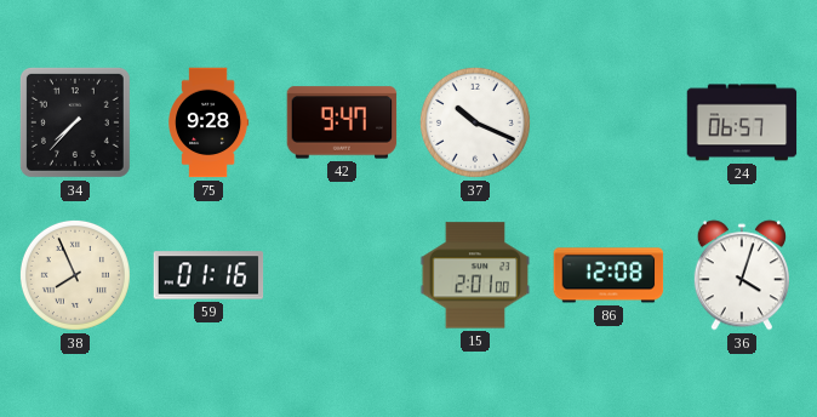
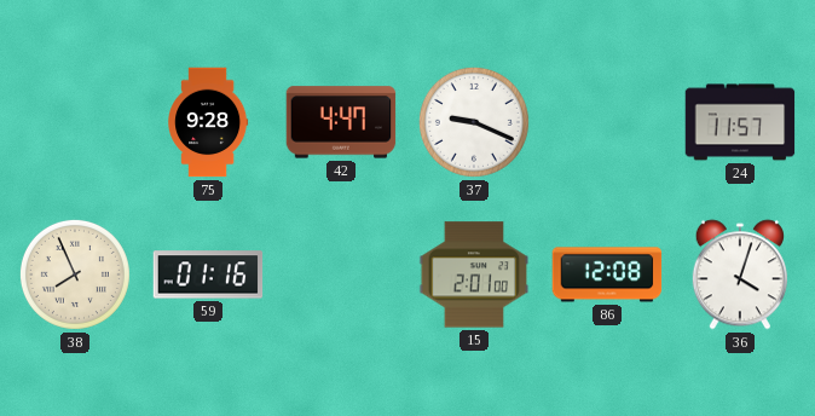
34: 7:37 -> none (75, 122)
42: 9:47 -> 4:47 (341, 122)
37: 10:19 -> 9:19 (474, 122)
24: 06:57 -> 11:57 (740, 122)
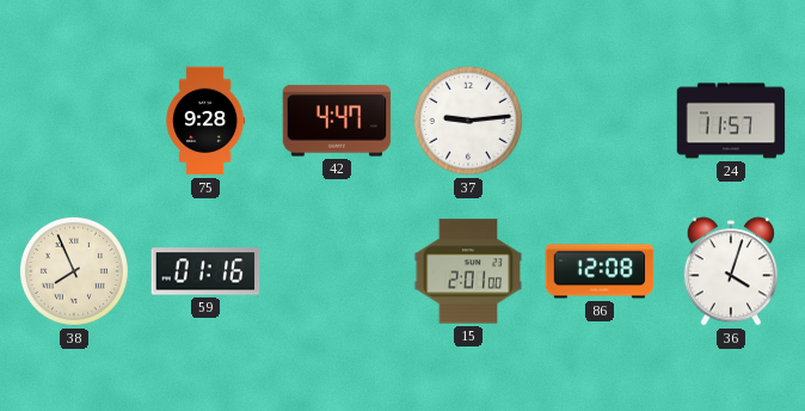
37: 9:19 -> 9:14 (468, 121)
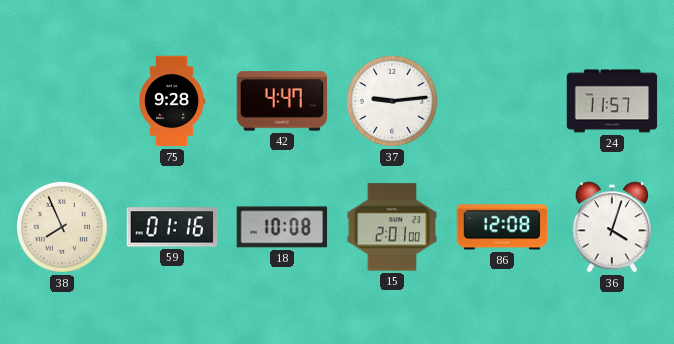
18: none -> 10:08 (282, 227)
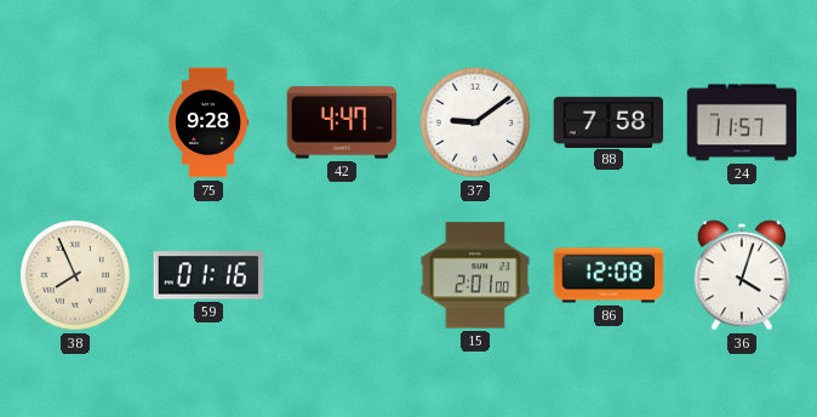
37: 9:14 -> 9:09 (475, 122)
88: none -> 7:58 (609, 121)
18: 10:08 -> none (282, 227)
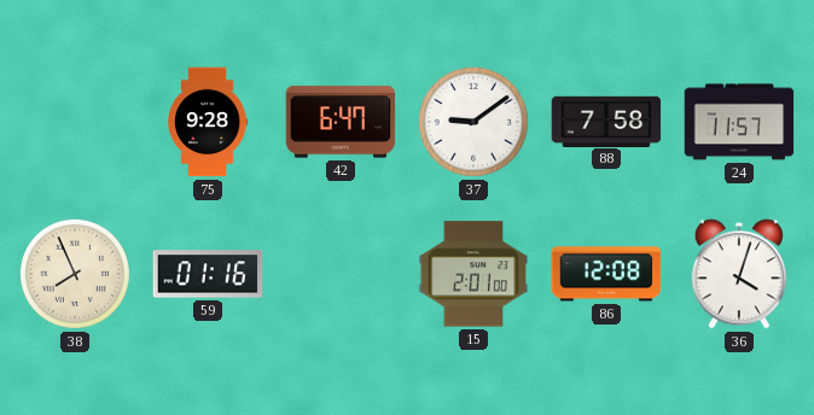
42: 4:47 -> 6:47 (341, 122)
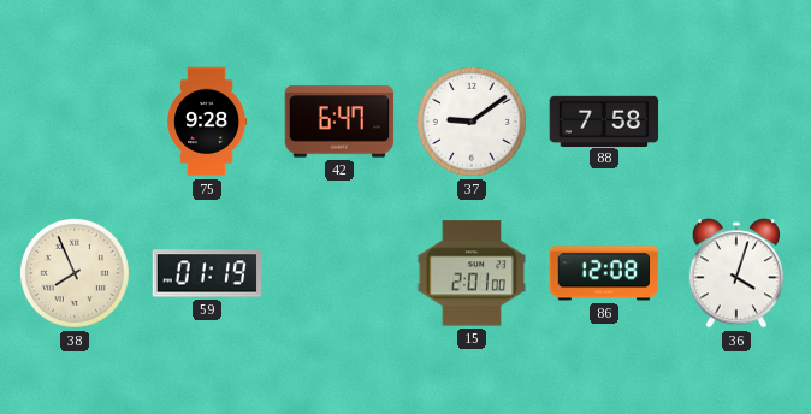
24: 11:57 -> none (739, 122)
59: 01:16 -> 01:19 (207, 273)
